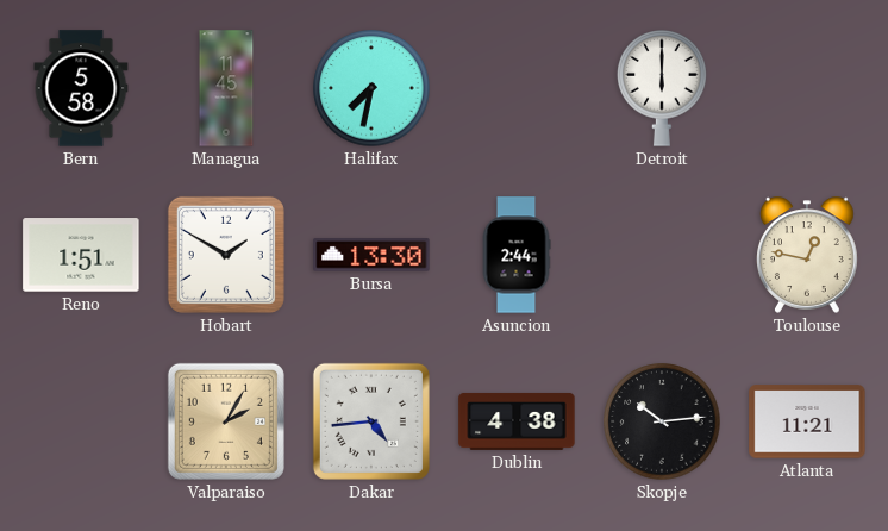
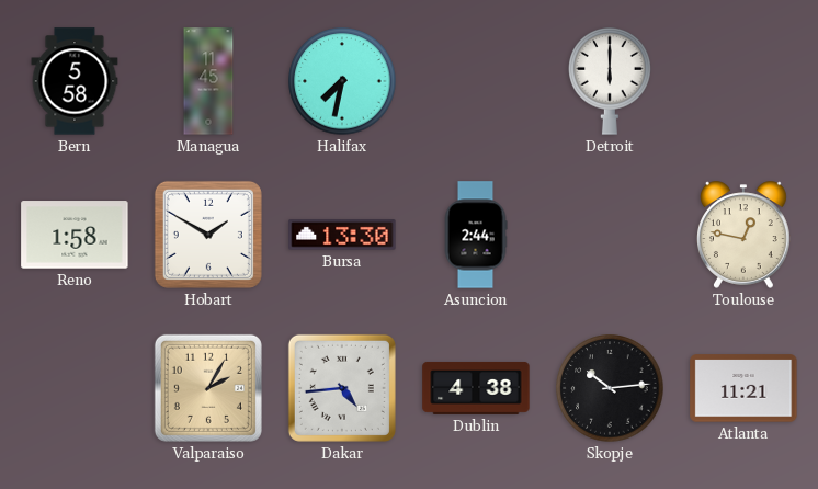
Reno: 1:51 -> 1:58 (75, 235)
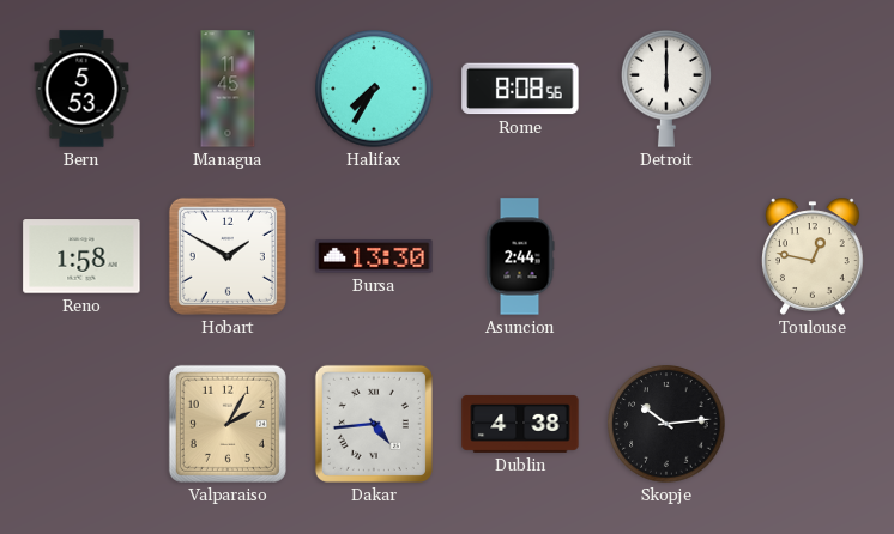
Bern: 5:58 -> 5:53 (81, 89)
Halifax: 7:32 -> 7:35 (374, 89)
Rome: none -> 8:08 (520, 89)
Atlanta: 11:21 -> none (743, 388)
